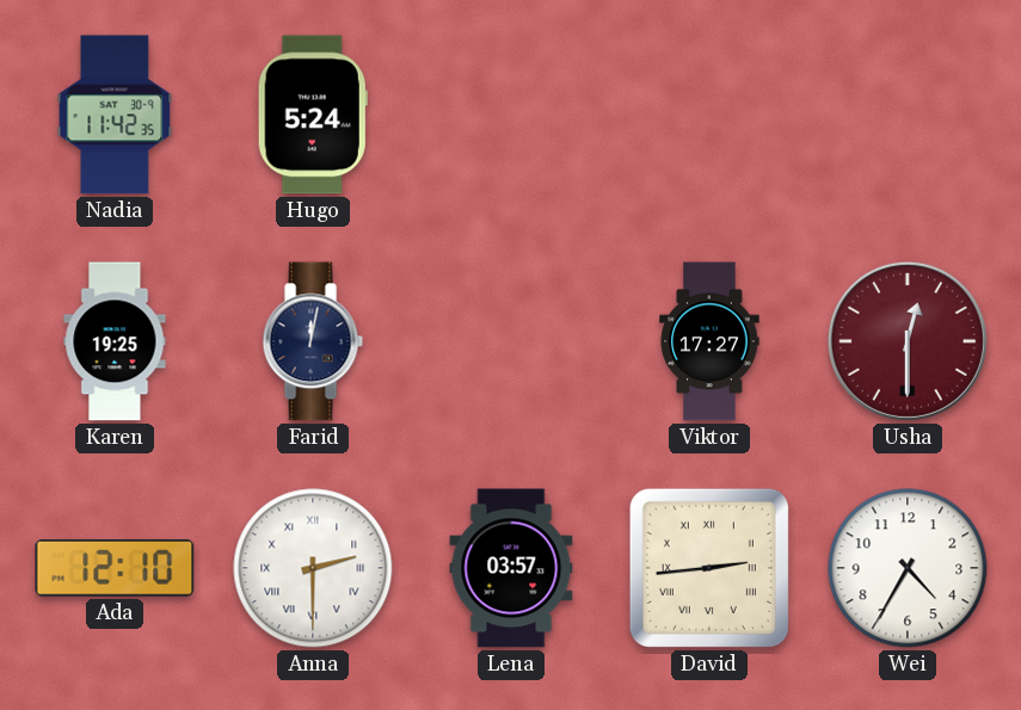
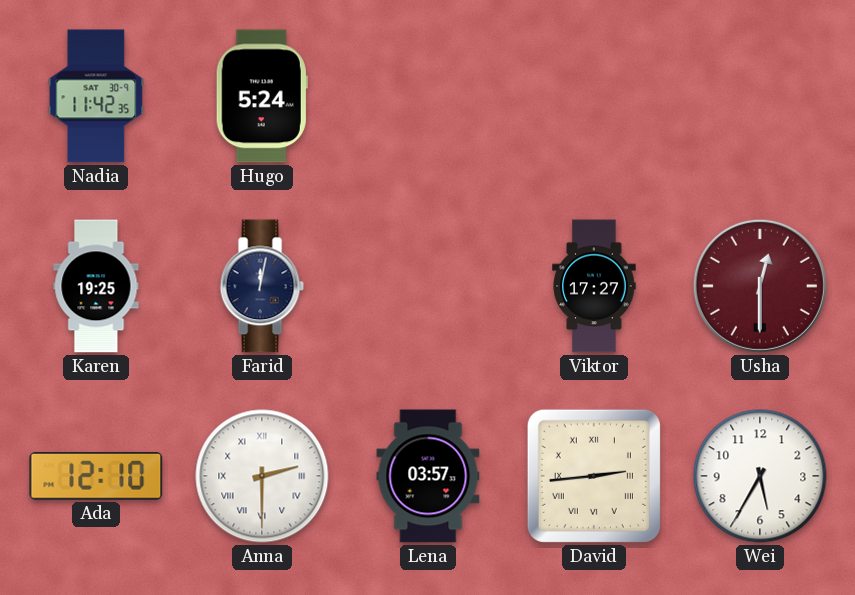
Wei: 4:35 -> 5:35 (760, 476)
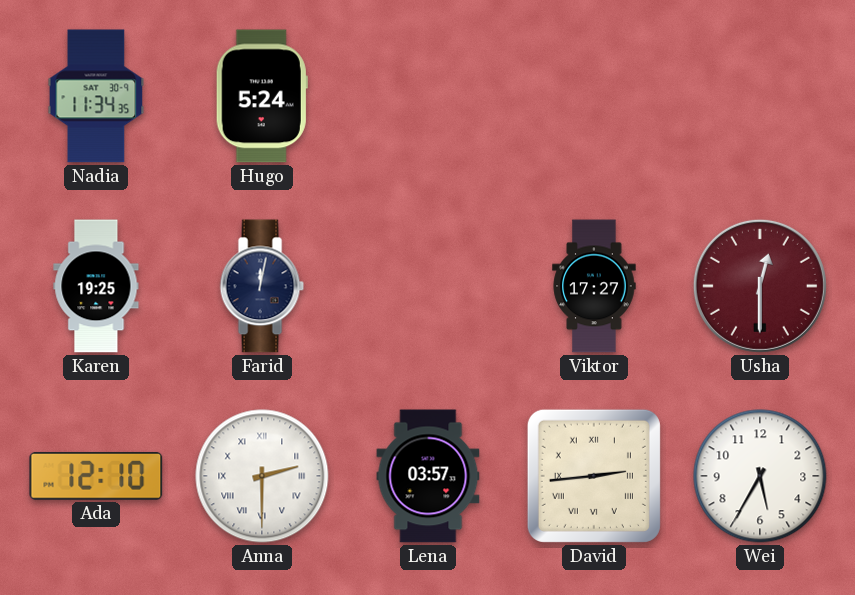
Nadia: 11:42 -> 11:34 (96, 96)
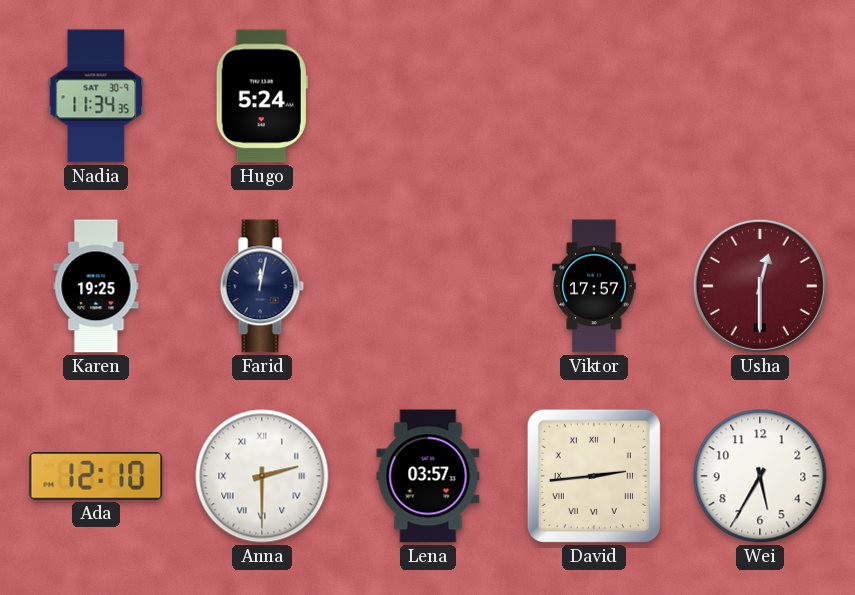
Viktor: 17:27 -> 17:57 (594, 286)
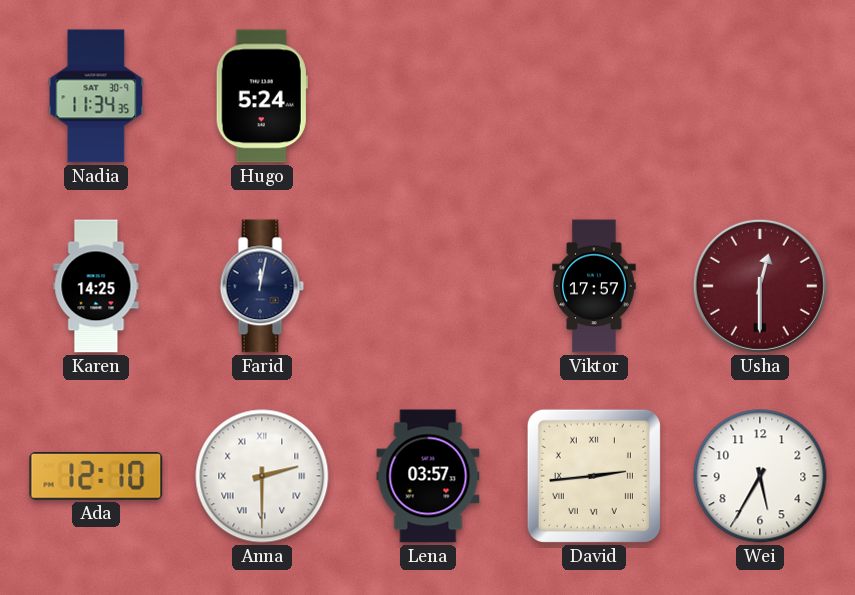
Karen: 19:25 -> 14:25 (96, 286)
